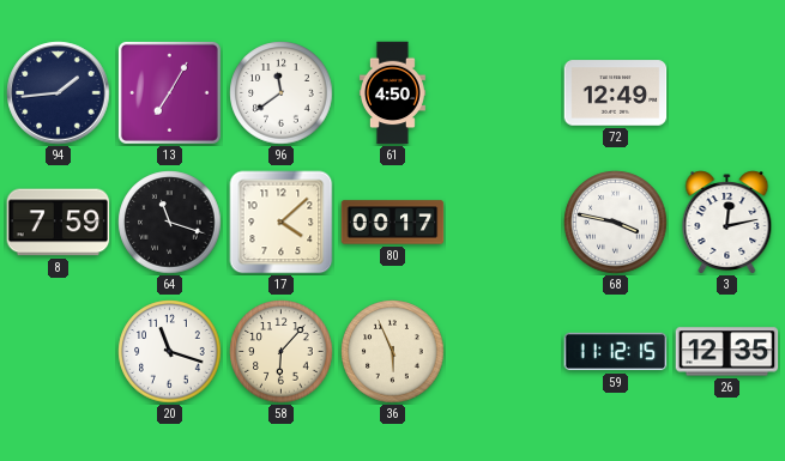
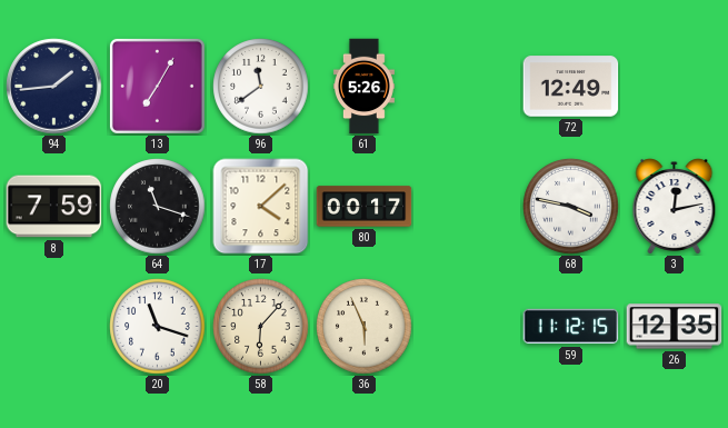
61: 4:50 -> 5:26 (363, 87)
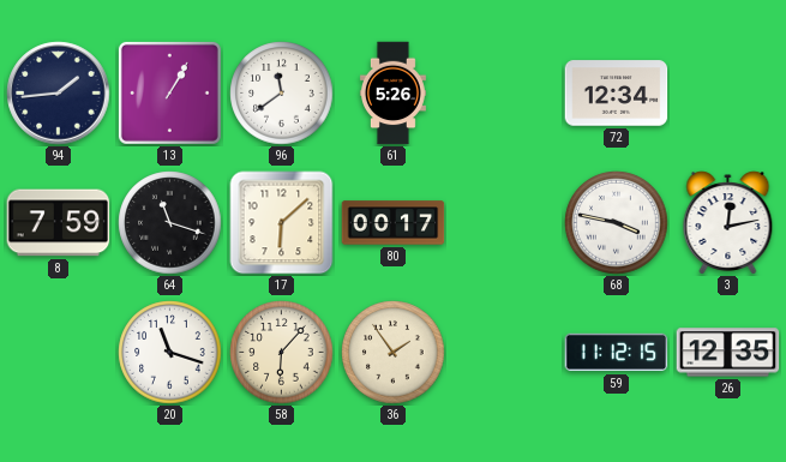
13: 7:05 -> 1:05 (169, 92)
72: 12:49 -> 12:34 (617, 94)
17: 4:08 -> 6:08 (282, 223)
36: 5:56 -> 1:54 (394, 353)
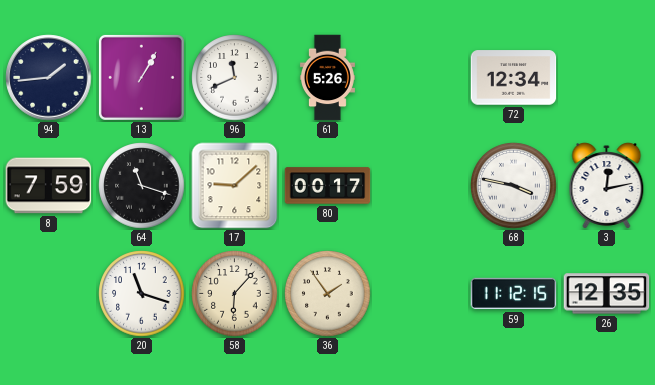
96: 11:39 -> 11:41 (235, 78)
17: 6:08 -> 9:08 (235, 186)
